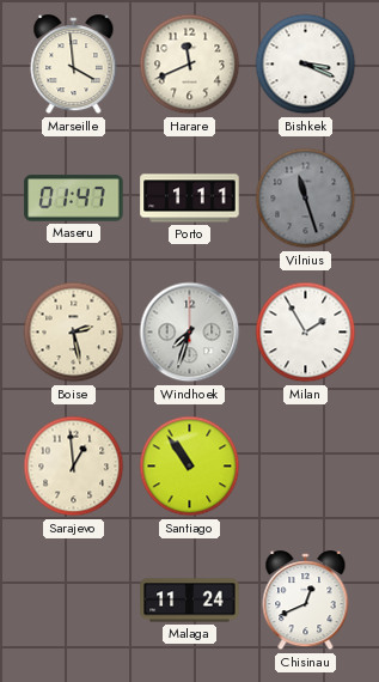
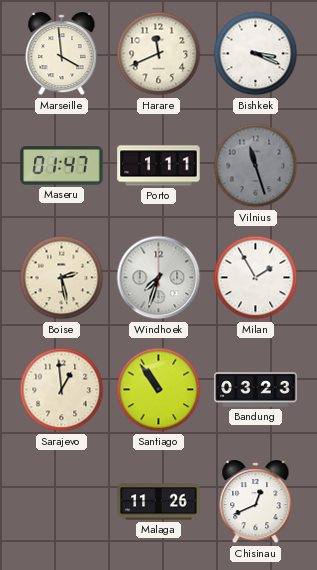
Bandung: none -> 03:23 (256, 390)
Malaga: 11:24 -> 11:26 (159, 502)
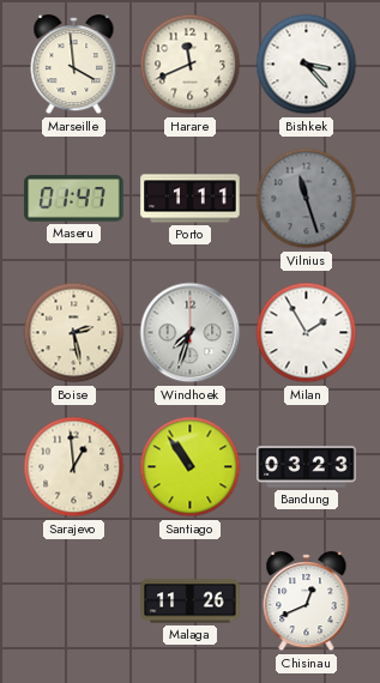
Bishkek: 3:19 -> 3:23 (307, 65)
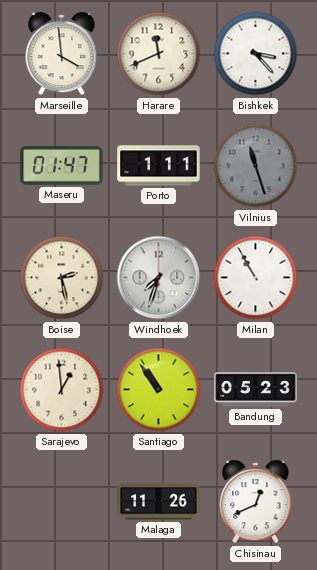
Milan: 1:55 -> 10:55 (256, 278)
Bandung: 03:23 -> 05:23 (256, 390)
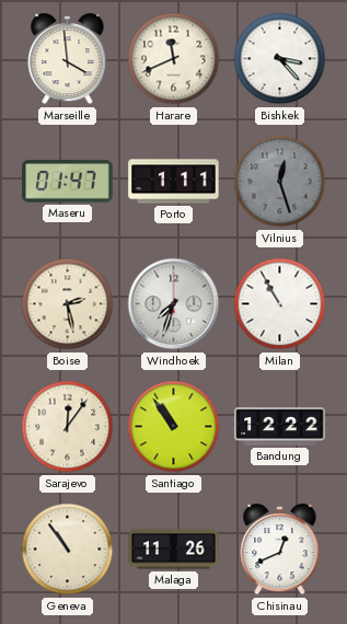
Vilnius: 11:27 -> 12:27 (280, 182)
Sarajevo: 12:59 -> 12:06 (68, 427)
Bandung: 05:23 -> 12:22 (280, 427)
Geneva: none -> 10:54 (68, 550)
